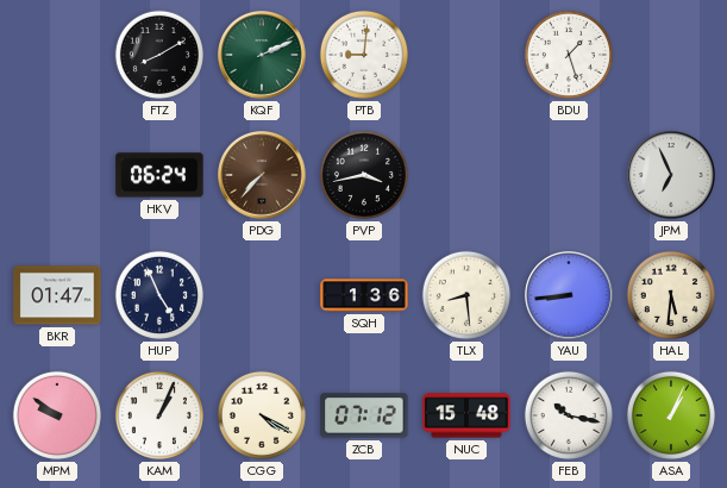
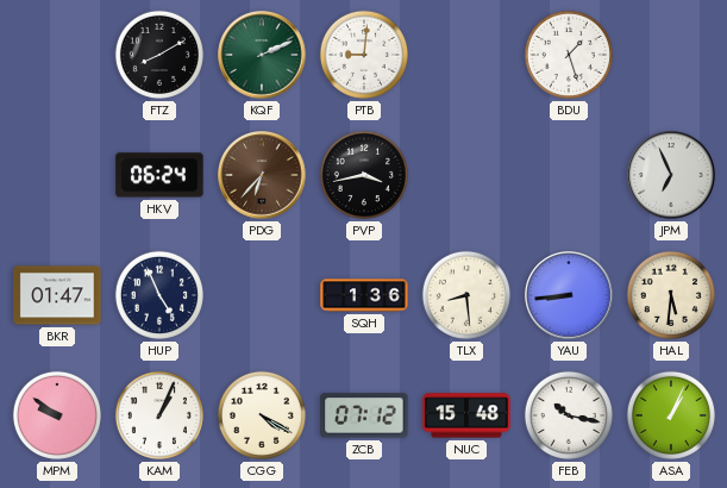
PDG: 7:37 -> 6:37 (262, 175)
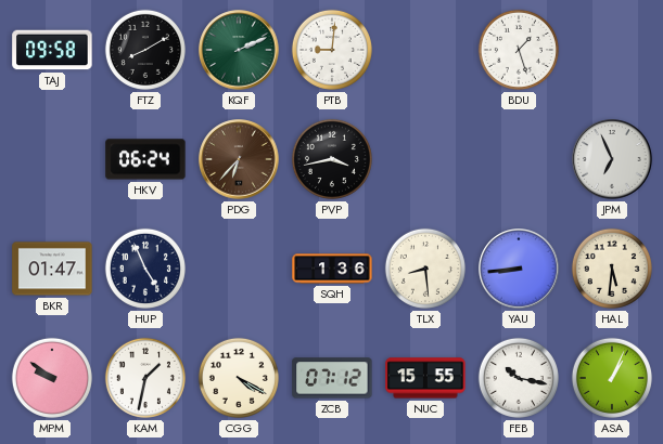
TAJ: none -> 09:58 (52, 50)
KAM: 1:04 -> 1:32 (145, 378)
NUC: 15:48 -> 15:55 (425, 378)
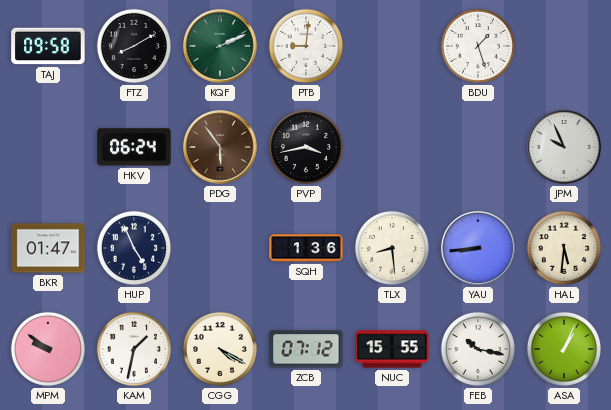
PDG: 6:37 -> 5:54 (220, 147)
JPM: 6:56 -> 9:56 (564, 147)
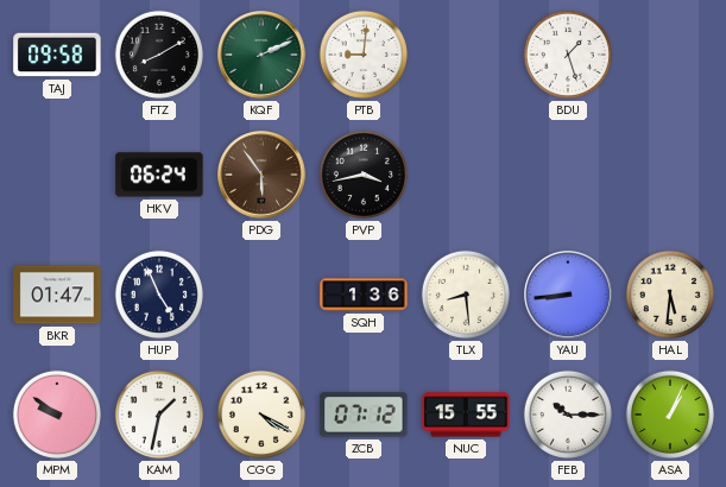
JPM: 9:56 -> none (564, 147)
FEB: 10:17 -> 10:15 (568, 415)
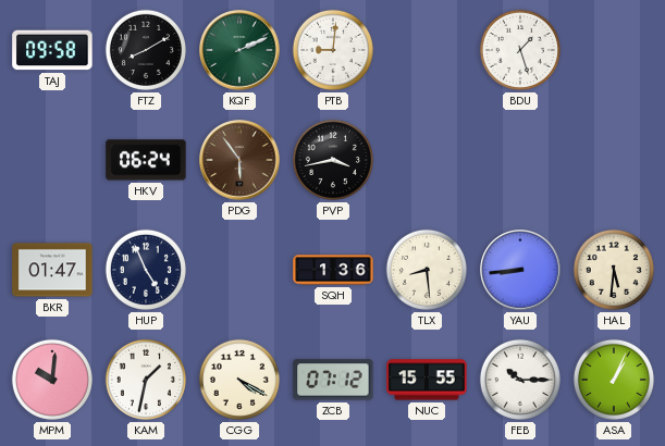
MPM: 9:51 -> 10:01 (52, 380)
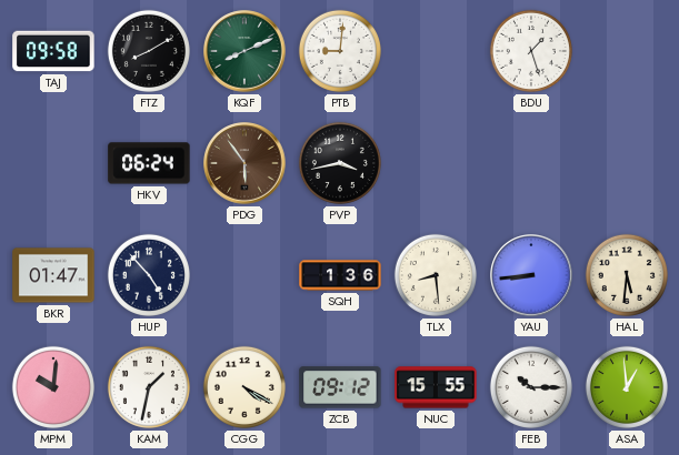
KQF: 2:11 -> 8:11 (244, 51)
HUP: 4:56 -> 4:53 (149, 275)
ZCB: 07:12 -> 09:12 (340, 387)
ASA: 1:04 -> 12:59 (627, 387)
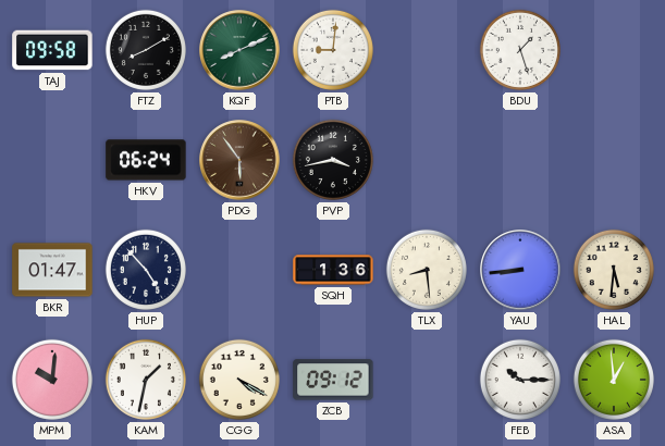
NUC: 15:55 -> none (436, 387)
